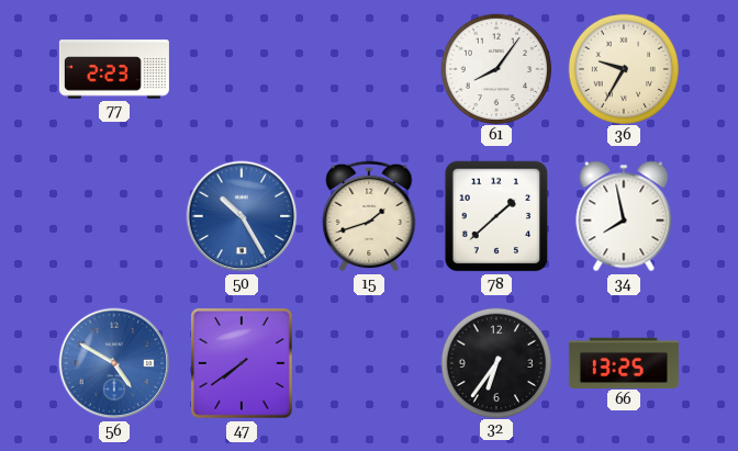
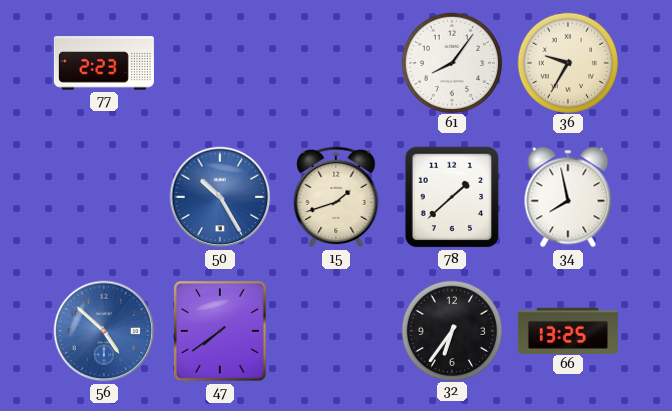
56: 4:50 -> 4:52 (104, 331)
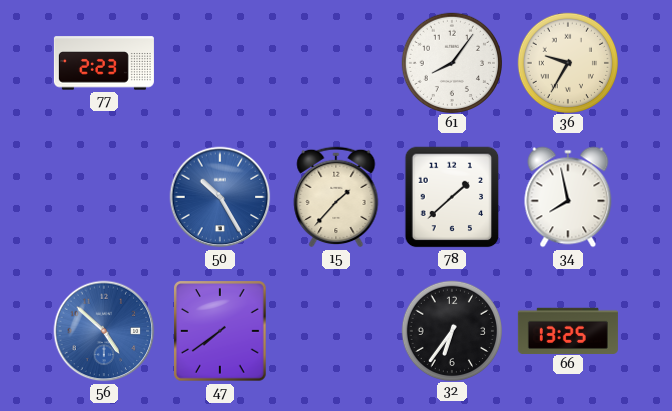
15: 1:42 -> 1:37 (336, 197)
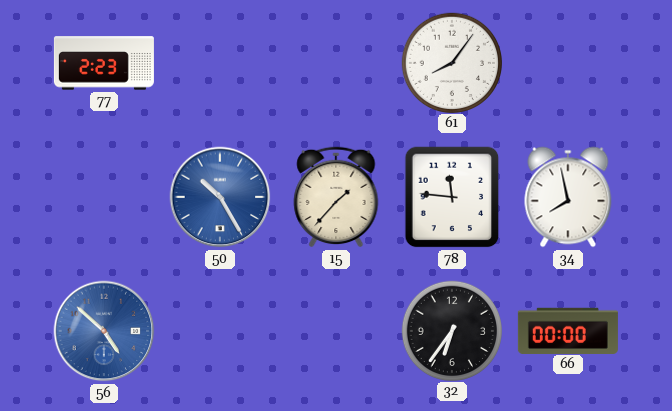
36: 9:35 -> none (567, 62)
78: 1:38 -> 11:46 (452, 197)
47: 7:39 -> none (221, 332)
66: 13:25 -> 00:00 (568, 330)
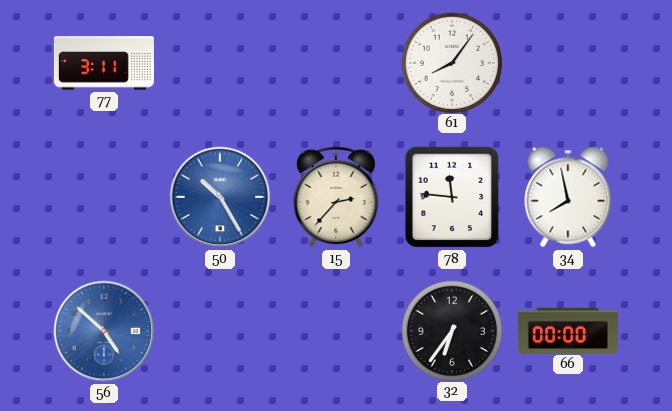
77: 2:23 -> 3:11 (104, 63)
15: 1:37 -> 2:37 (336, 197)
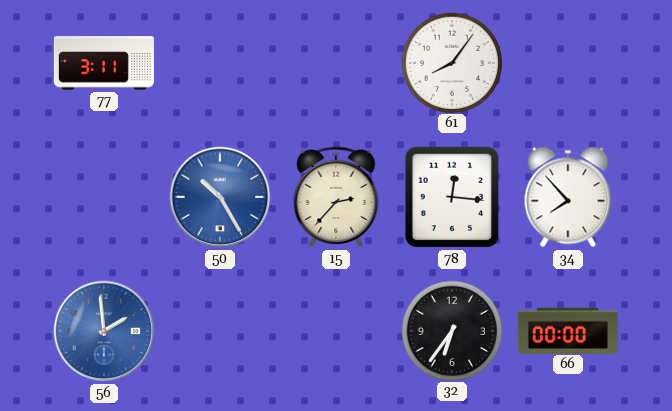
78: 11:46 -> 12:16 (452, 197)
34: 7:58 -> 7:53 (568, 197)
56: 4:52 -> 1:59 (104, 331)
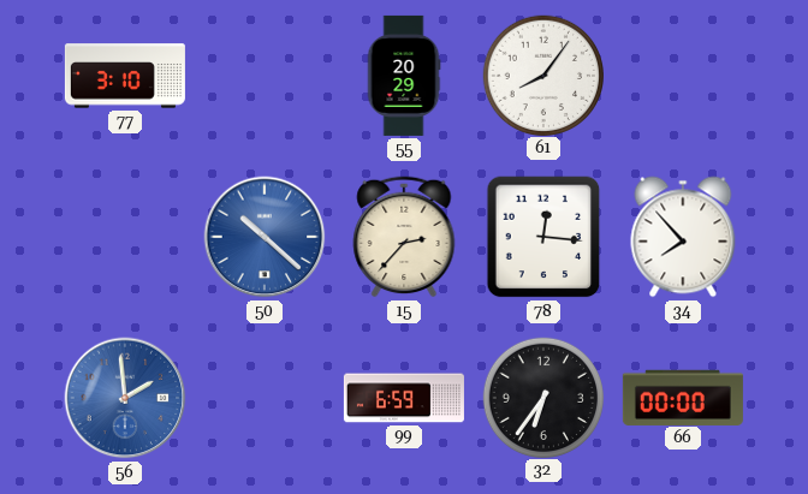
77: 3:11 -> 3:10 (125, 76)
55: none -> 20:29 (404, 76)
50: 10:25 -> 10:22 (265, 237)
99: none -> 6:59 (404, 398)
